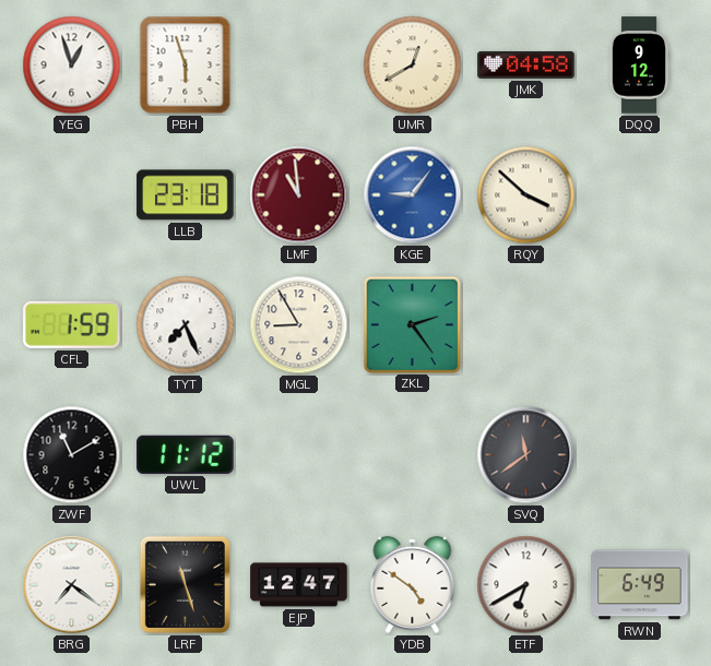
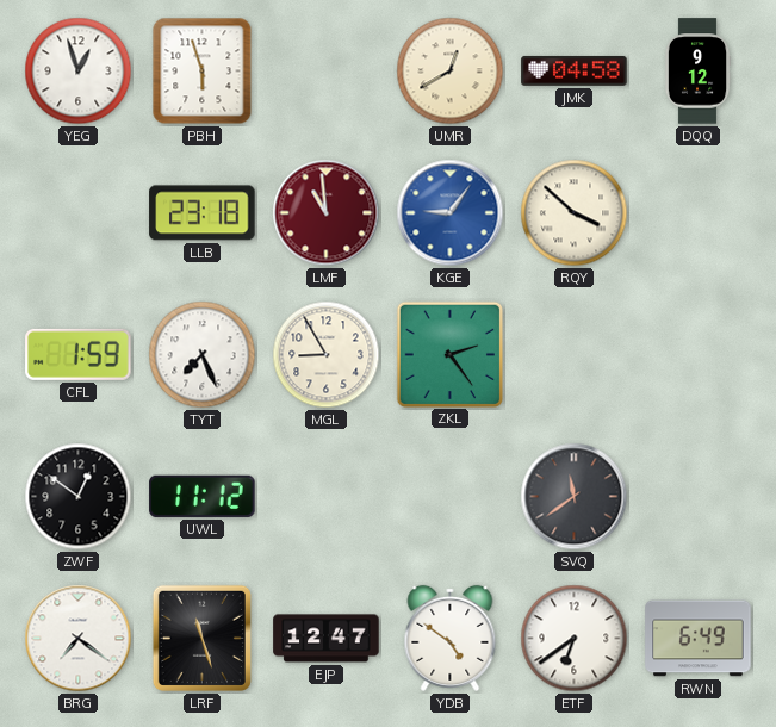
ZWF: 11:10 -> 12:51 (79, 497)
ETF: 6:40 -> 6:39 (575, 639)
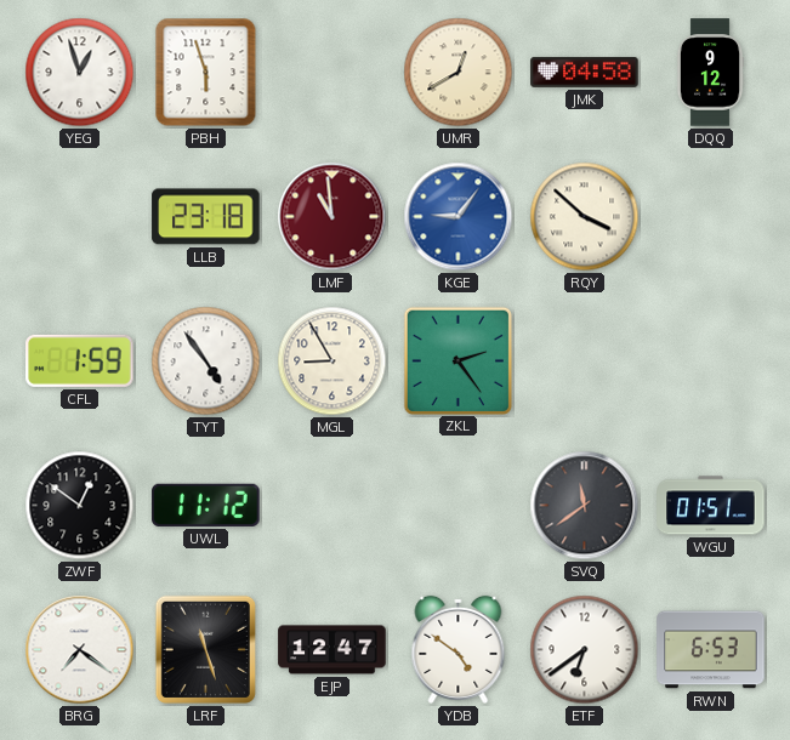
TYT: 7:26 -> 4:54 (206, 362)
WGU: none -> 01:51 (711, 506)
RWN: 6:49 -> 6:53 (711, 650)
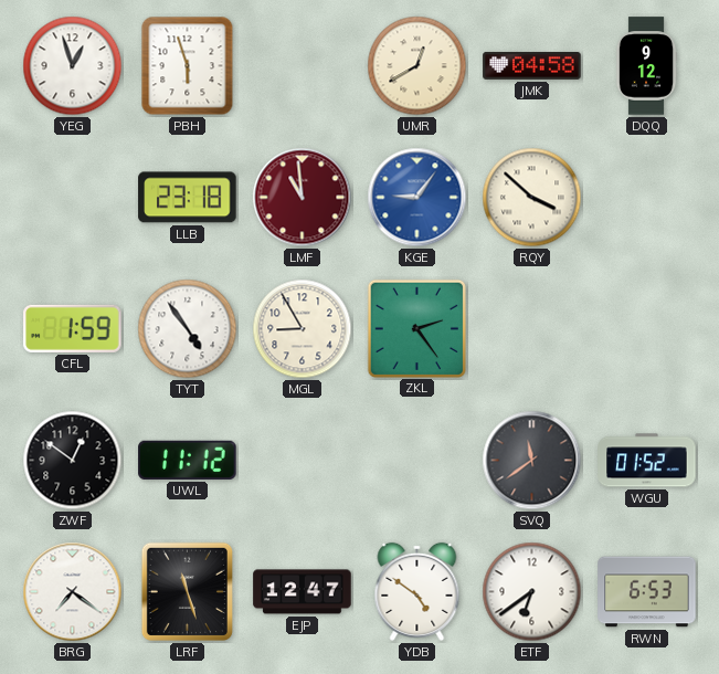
WGU: 01:51 -> 01:52 (647, 461)
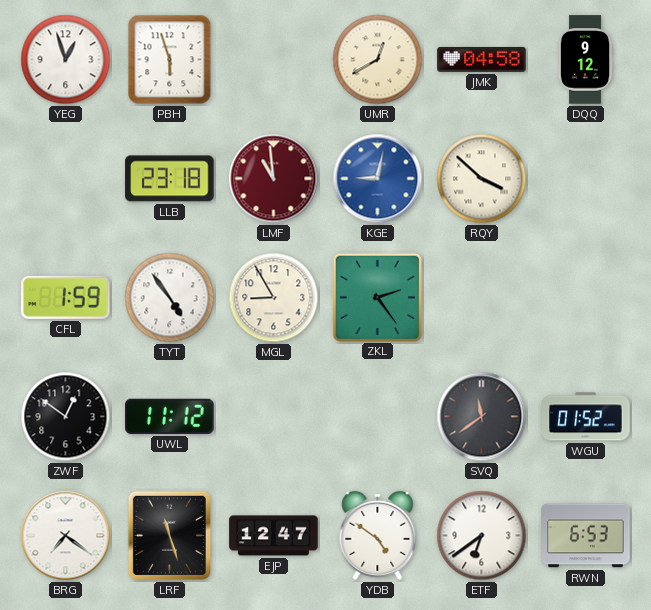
KGE: 9:06 -> 9:02 (378, 179)
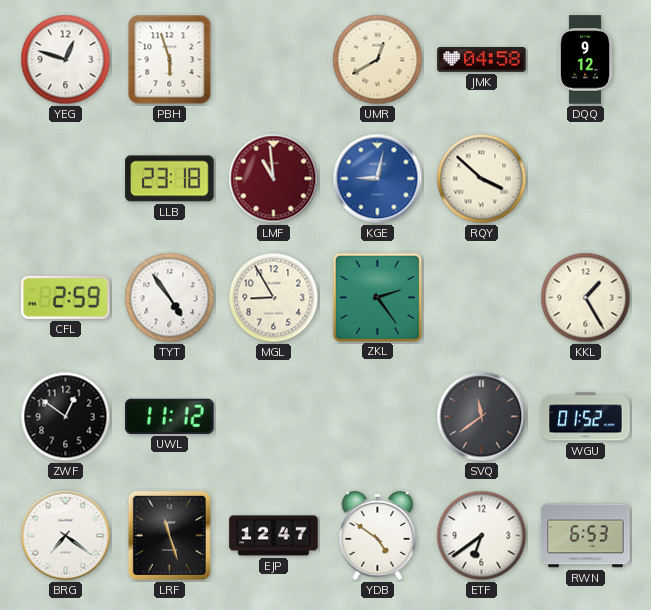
YEG: 12:57 -> 12:48 (66, 60)
CFL: 1:59 -> 2:59 (66, 297)
KKL: none -> 1:25 (586, 298)
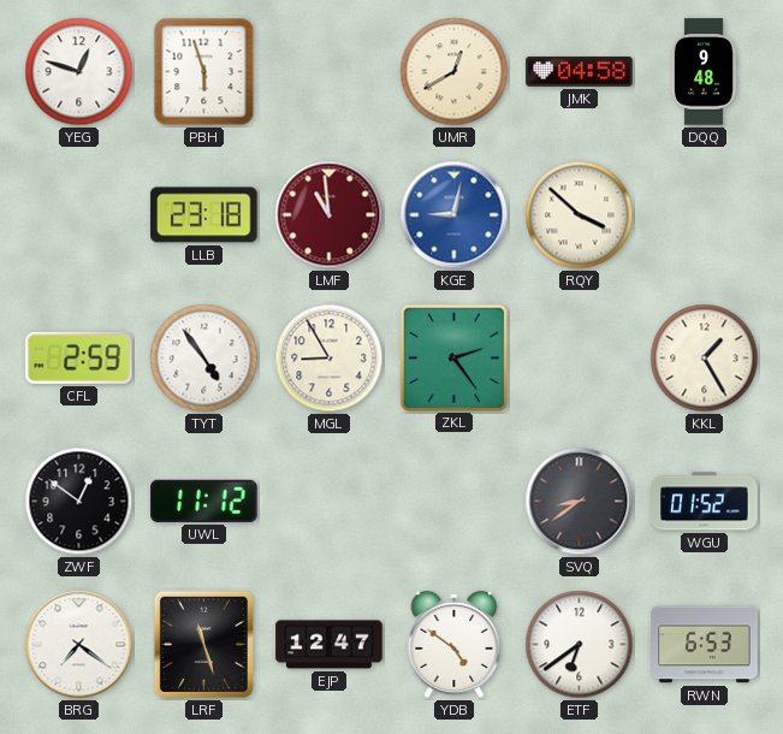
DQQ: 9:12 -> 9:48 (704, 72)
SVQ: 11:39 -> 8:39 (580, 502)
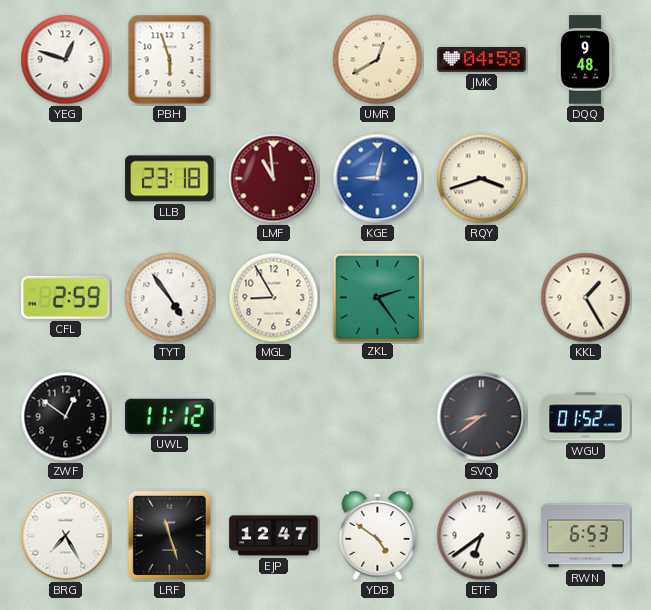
RQY: 3:52 -> 3:42 (482, 179)
BRG: 7:21 -> 7:25 (66, 536)
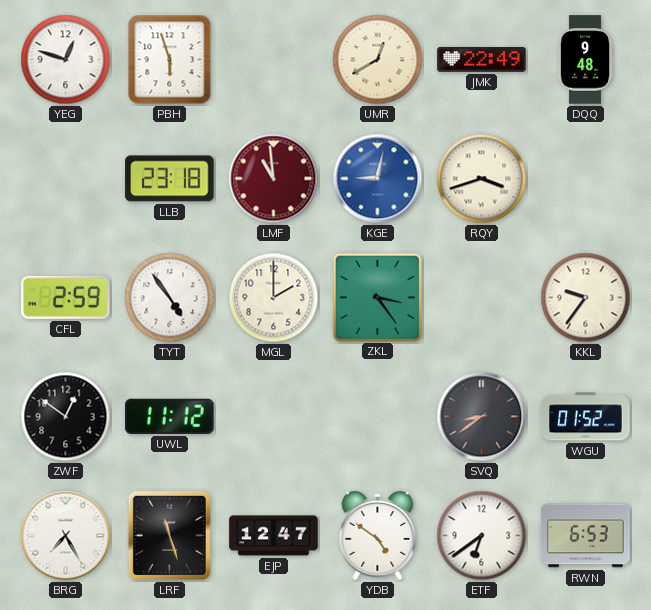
JMK: 04:58 -> 22:49 (482, 60)
MGL: 8:55 -> 2:00 (274, 298)
ZKL: 2:24 -> 3:24 (377, 297)
KKL: 1:25 -> 9:36 (586, 298)
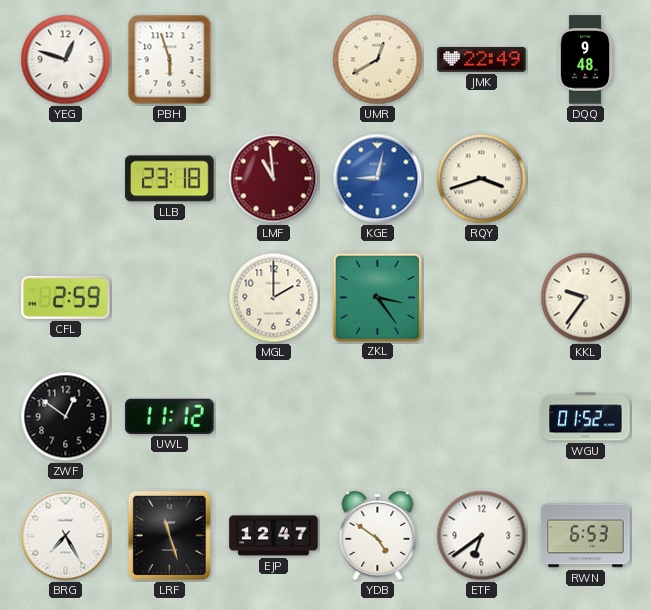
TYT: 4:54 -> none (170, 298)
SVQ: 8:39 -> none (482, 417)
